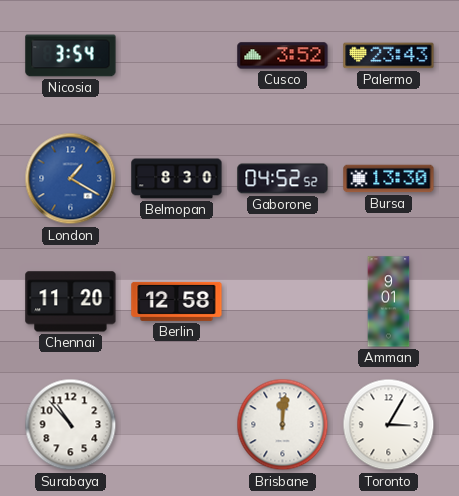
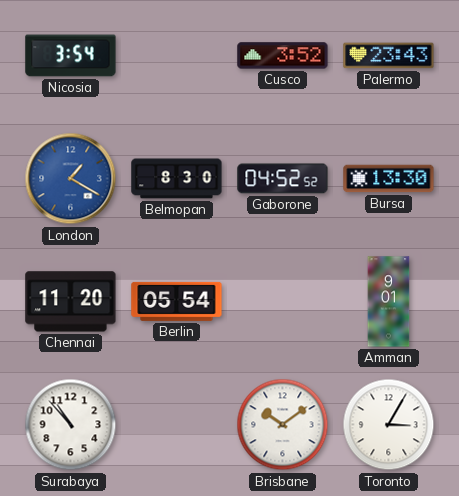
Berlin: 12:58 -> 05:54 (177, 301)
Brisbane: 12:01 -> 10:09 (283, 425)
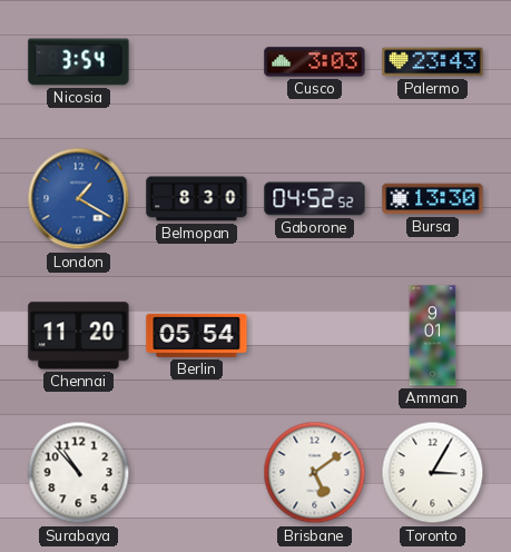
Cusco: 3:52 -> 3:03 (315, 62)
Brisbane: 10:09 -> 5:09 (315, 473)
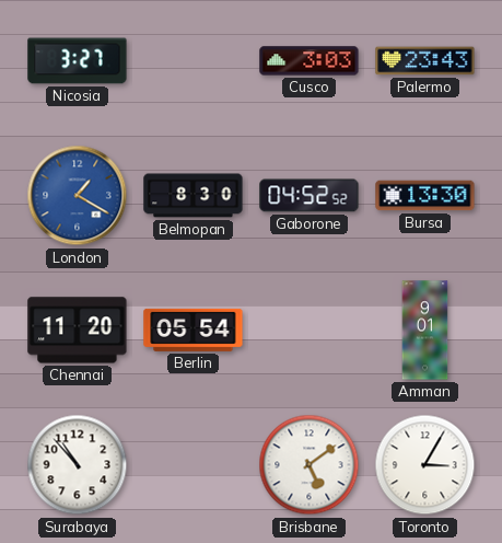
Nicosia: 3:54 -> 3:27 (78, 61)
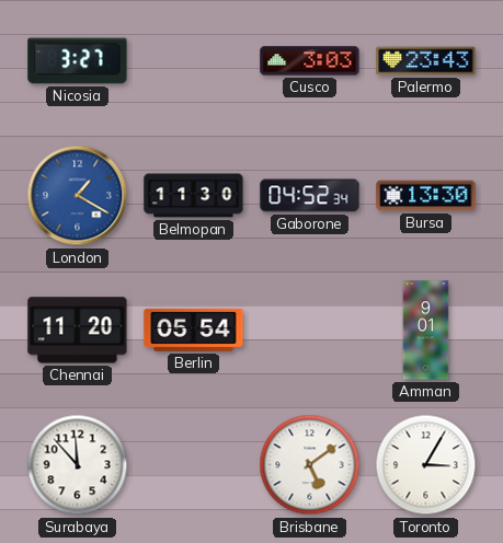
Belmopan: 8:30 -> 11:30 (194, 196)
Gaborone: 04:52:52 -> 04:52:34 (310, 196)
Surabaya: 10:53 -> 11:53 (78, 465)
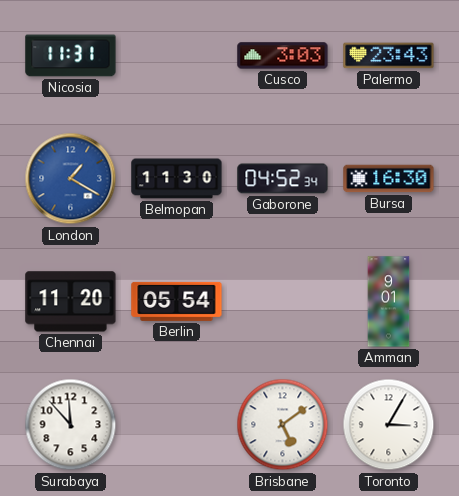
Nicosia: 3:27 -> 11:31 (71, 56)
Bursa: 13:30 -> 16:30 (389, 179)
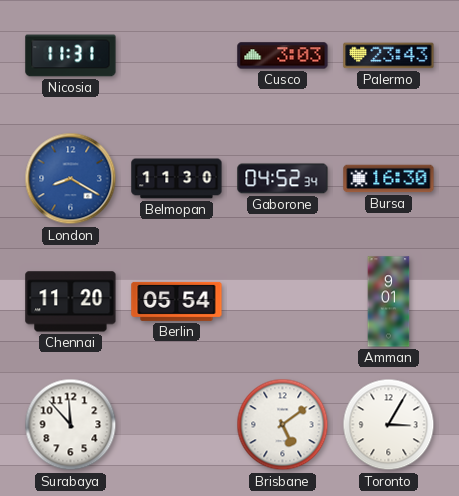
London: 1:20 -> 8:20 (71, 179)
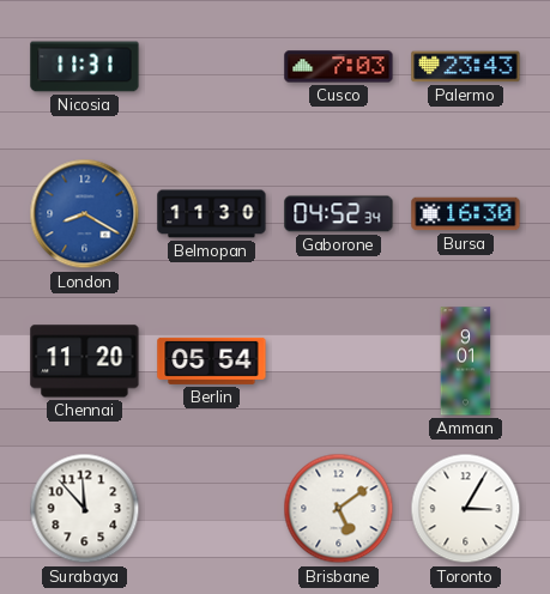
Cusco: 3:03 -> 7:03 (339, 67)
